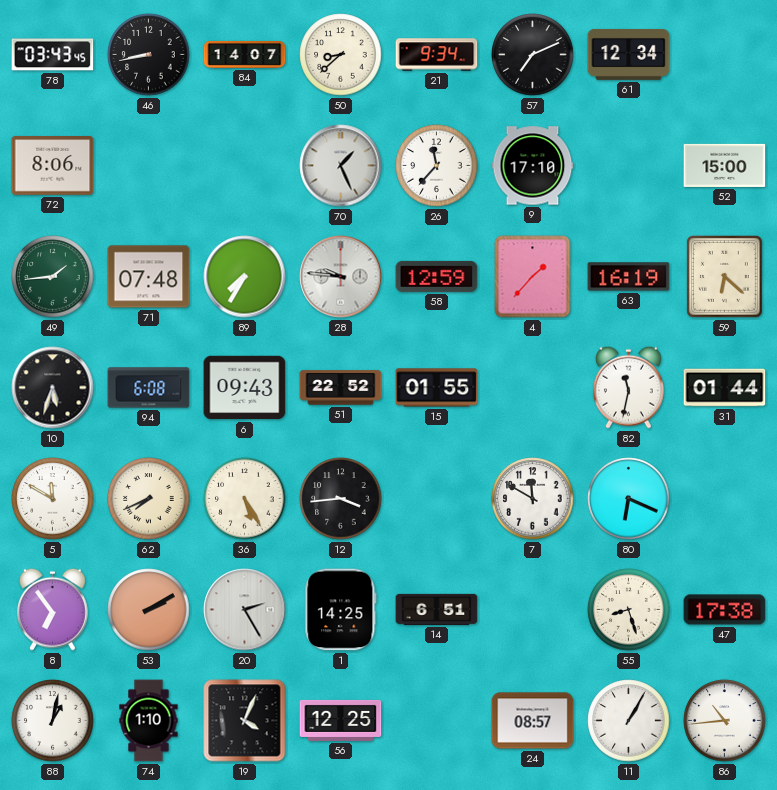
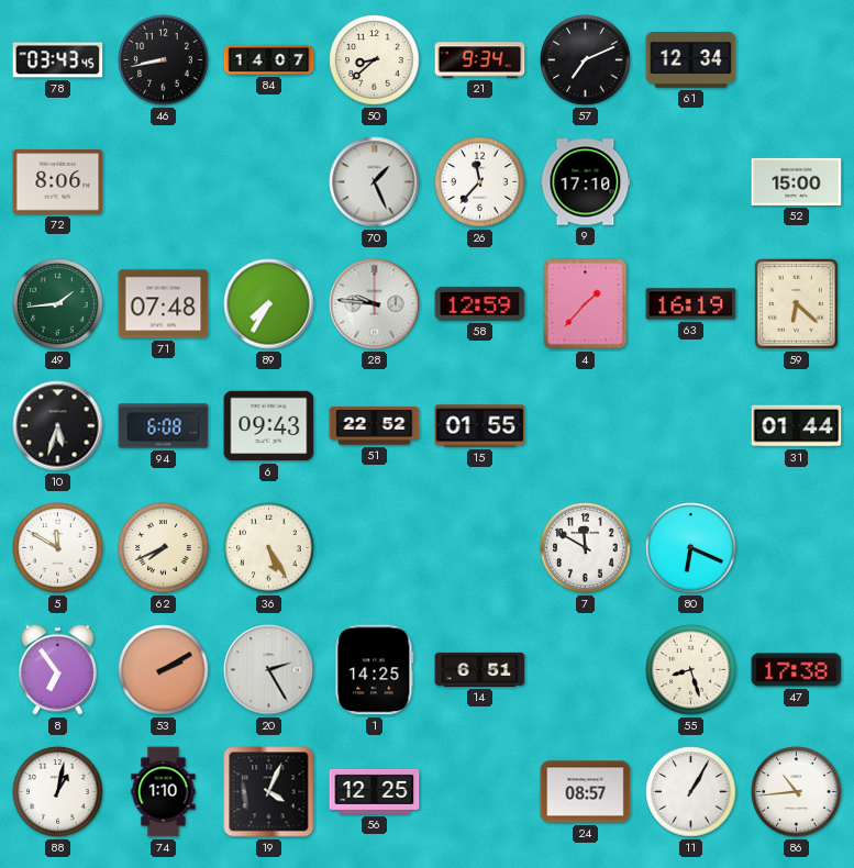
82: 11:32 -> none (628, 387)
12: 3:44 -> none (341, 499)
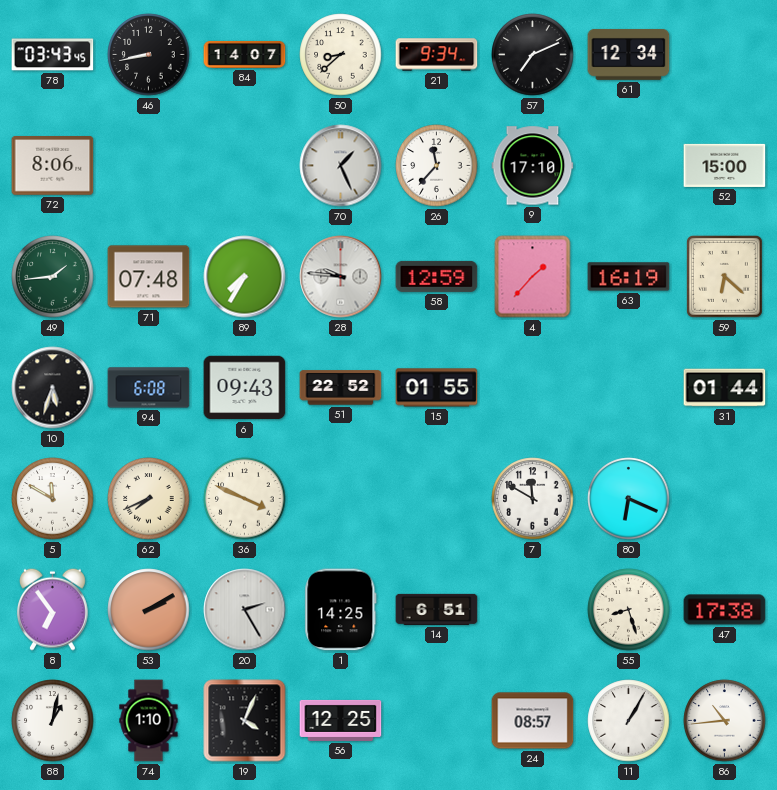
36: 5:25 -> 3:49 (245, 499)
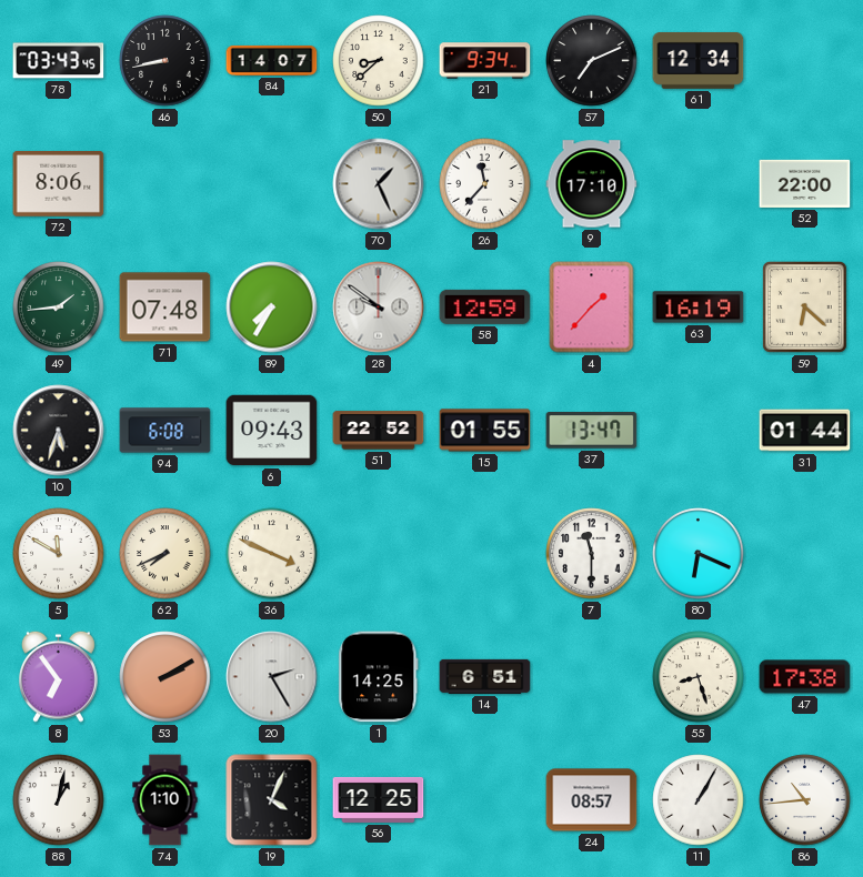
52: 15:00 -> 22:00 (805, 183)
28: 9:46 -> 9:51 (379, 308)
37: none -> 13:47 (592, 431)
7: 11:50 -> 11:30 (592, 554)
